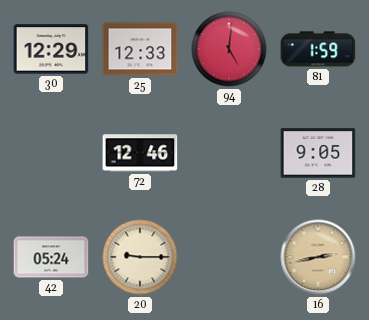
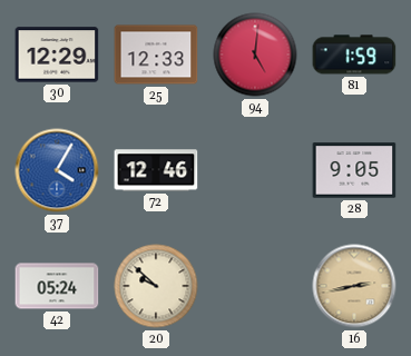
37: none -> 4:05 (57, 170)
20: 9:15 -> 9:52 (156, 286)
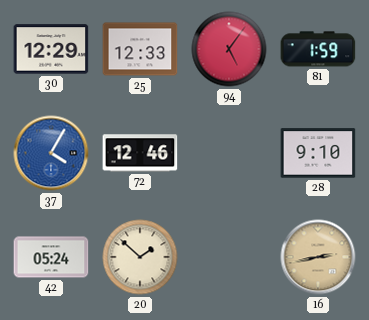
94: 5:01 -> 5:06 (229, 49)
28: 9:05 -> 9:10 (318, 153)
20: 9:52 -> 1:52 (140, 257)
